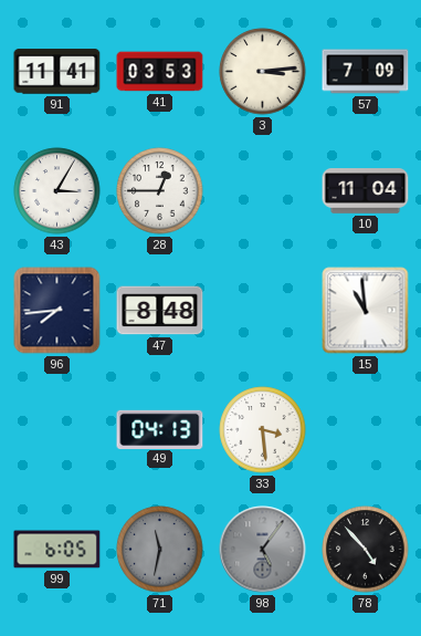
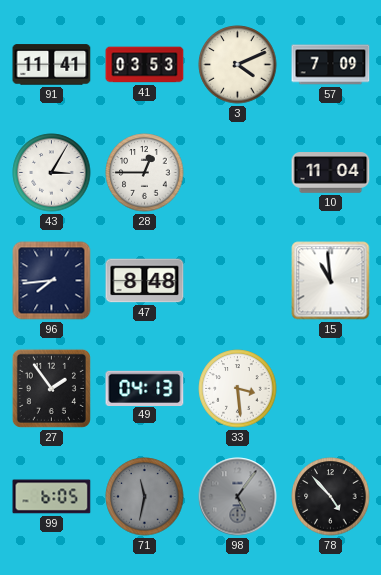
3: 3:14 -> 4:11 (238, 65)
27: none -> 1:54 (51, 388)
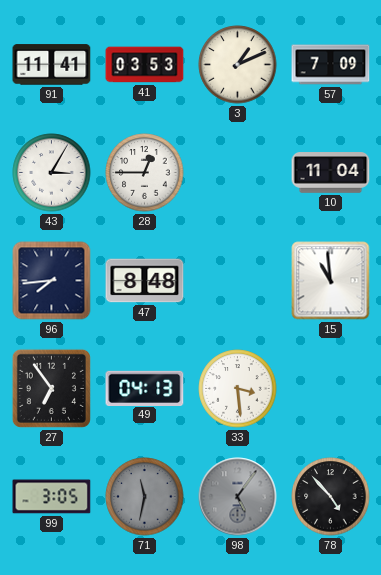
3: 4:11 -> 1:11 (238, 65)
27: 1:54 -> 6:54 (51, 388)
99: 6:05 -> 3:05 (52, 497)
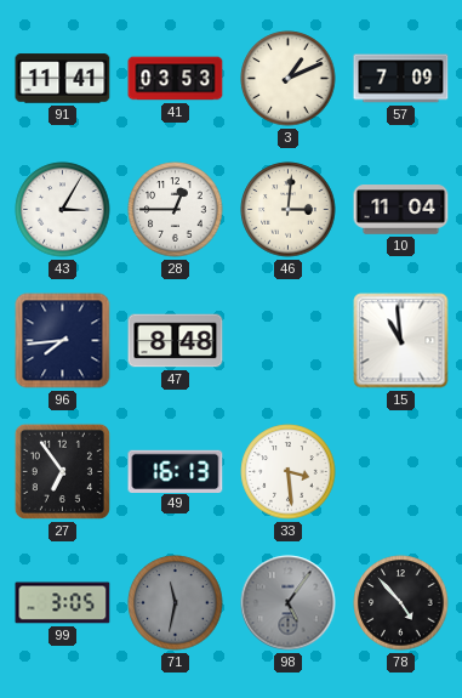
46: none -> 3:01 (289, 210)
49: 04:13 -> 16:13 (176, 471)
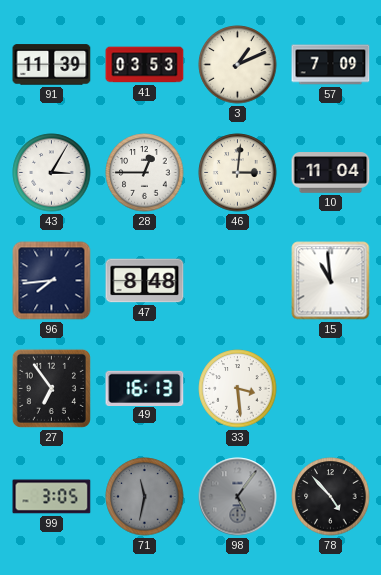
91: 11:41 -> 11:39 (52, 65)
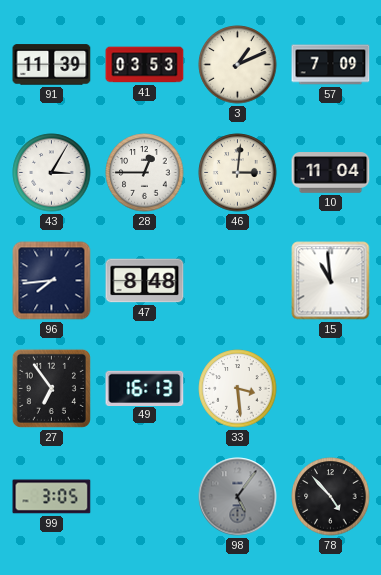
71: 11:32 -> none (145, 497)
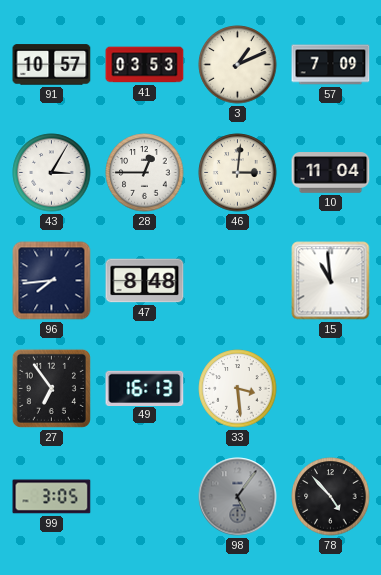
91: 11:39 -> 10:57 (52, 65)
